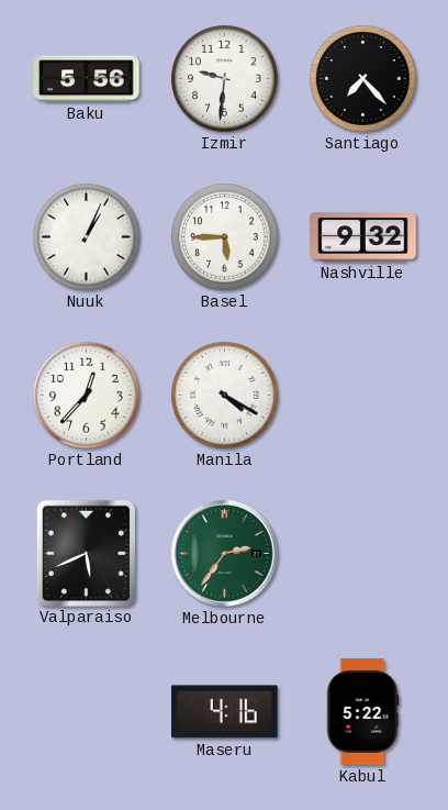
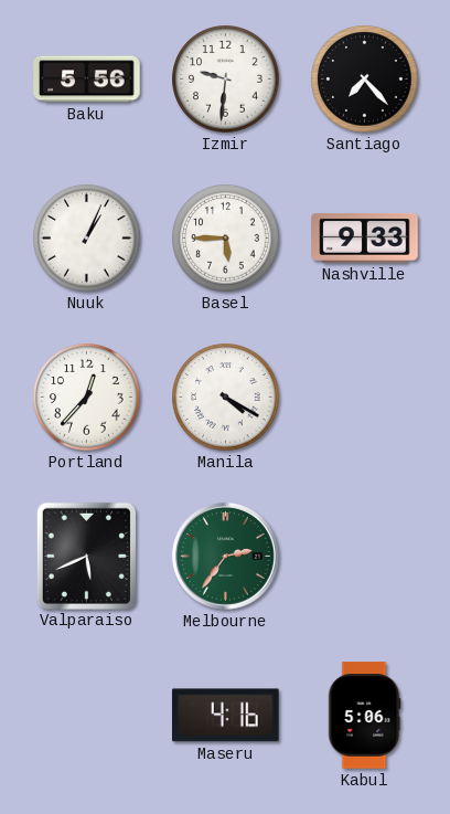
Nashville: 9:32 -> 9:33 (365, 239)
Kabul: 5:22 -> 5:06 (364, 716)
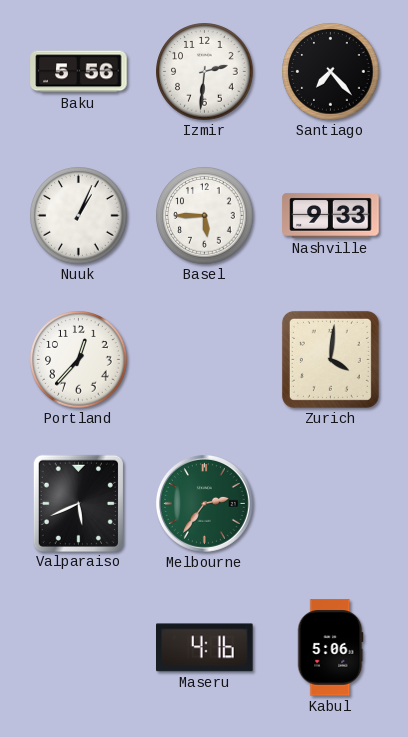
Izmir: 9:31 -> 2:31 (205, 72)
Manila: 4:20 -> none (226, 398)
Zurich: none -> 4:01 (330, 359)
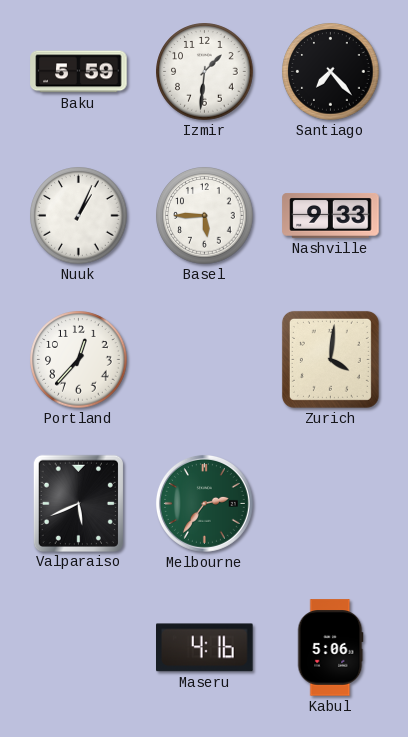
Baku: 5:56 -> 5:59 (79, 72)
Izmir: 2:31 -> 1:31 (205, 72)
